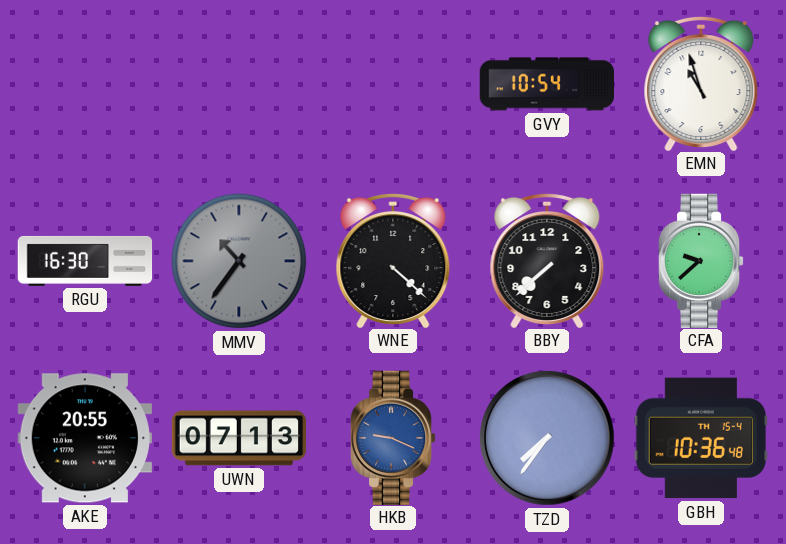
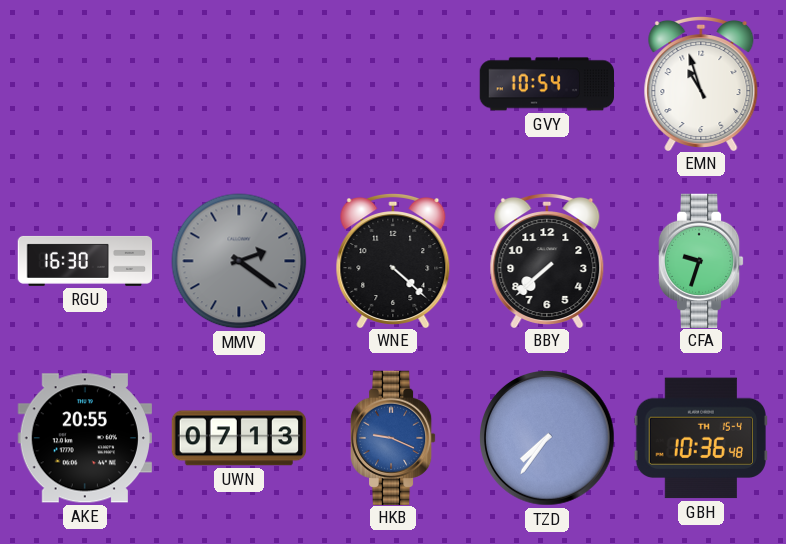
MMV: 10:36 -> 2:21 (239, 261)
CFA: 9:38 -> 9:33 (701, 260)
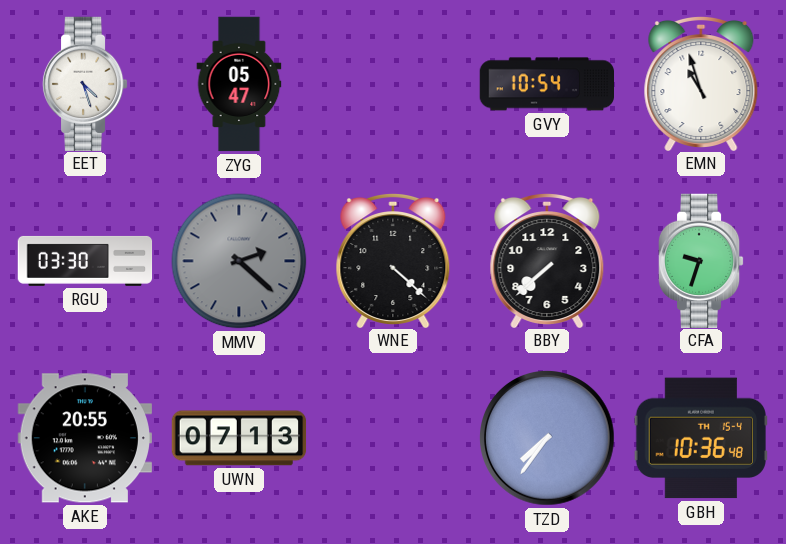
EET: none -> 4:27 (85, 83)
ZYG: none -> 05:47 (239, 84)
RGU: 16:30 -> 03:30 (85, 261)
MMV: 2:21 -> 2:22 (239, 261)
HKB: 9:19 -> none (393, 437)
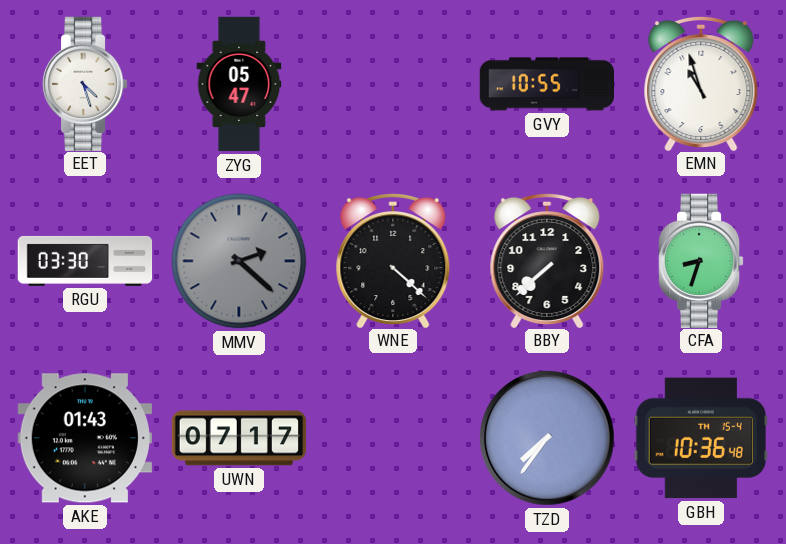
GVY: 10:54 -> 10:55 (547, 84)
CFA: 9:33 -> 8:33 (701, 260)
AKE: 20:55 -> 01:43 (85, 438)
UWN: 07:13 -> 07:17 (239, 438)
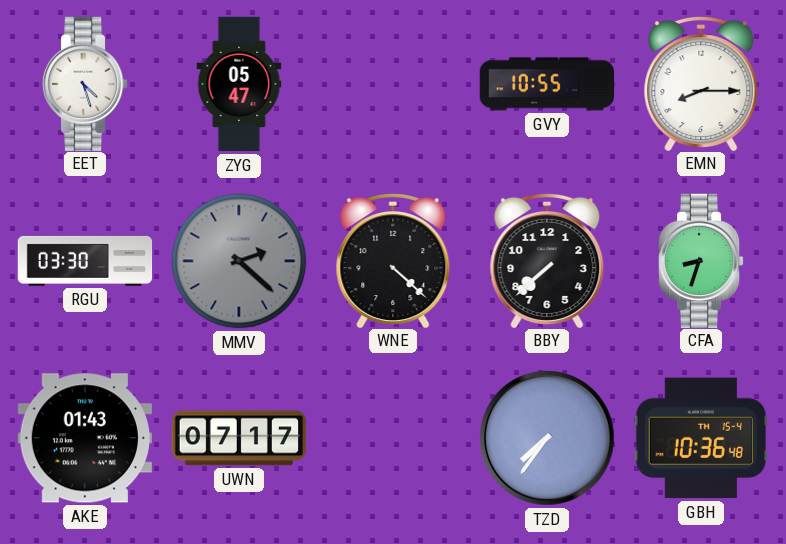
EMN: 10:57 -> 8:15 (701, 83)
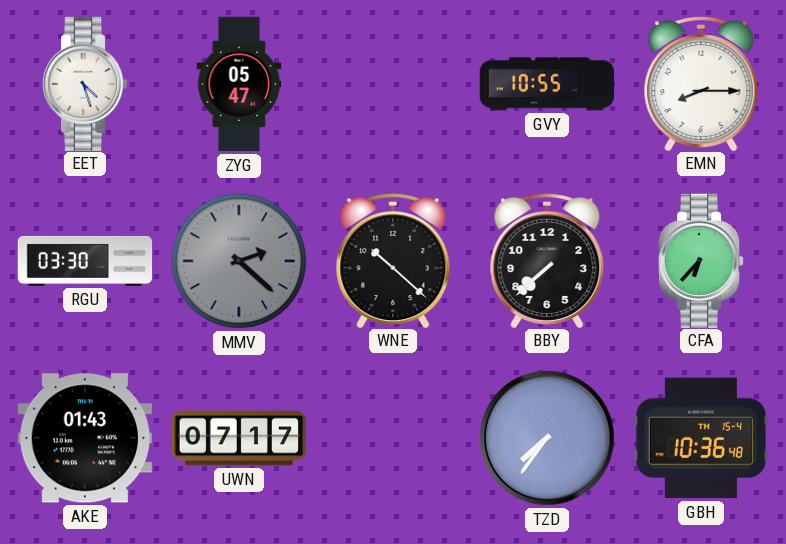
WNE: 4:22 -> 10:22 (393, 260)
CFA: 8:33 -> 6:37 (701, 260)
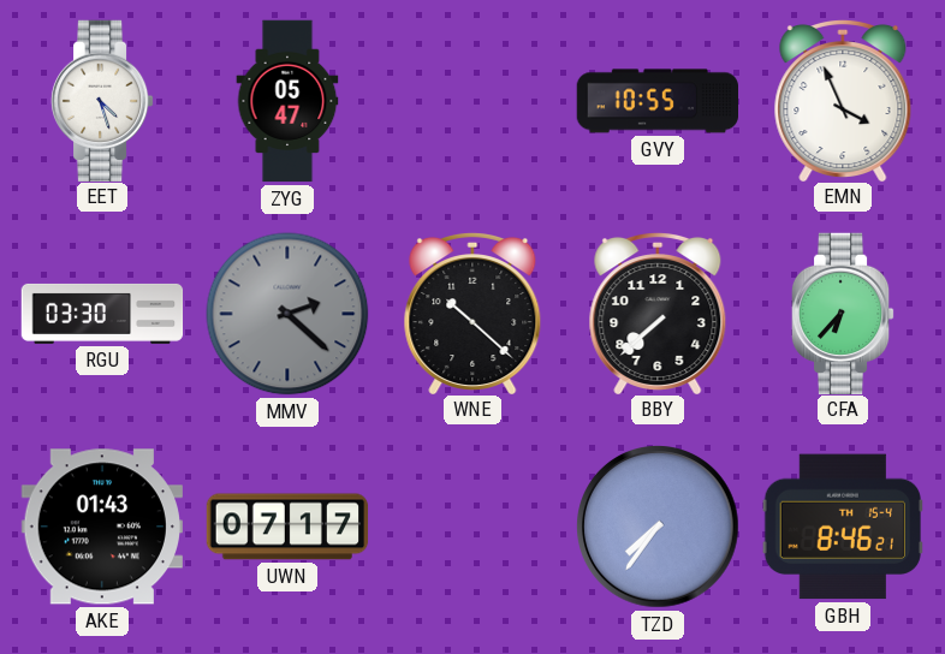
EMN: 8:15 -> 3:56 (843, 100)
GBH: 10:36 -> 8:46 (843, 527)
